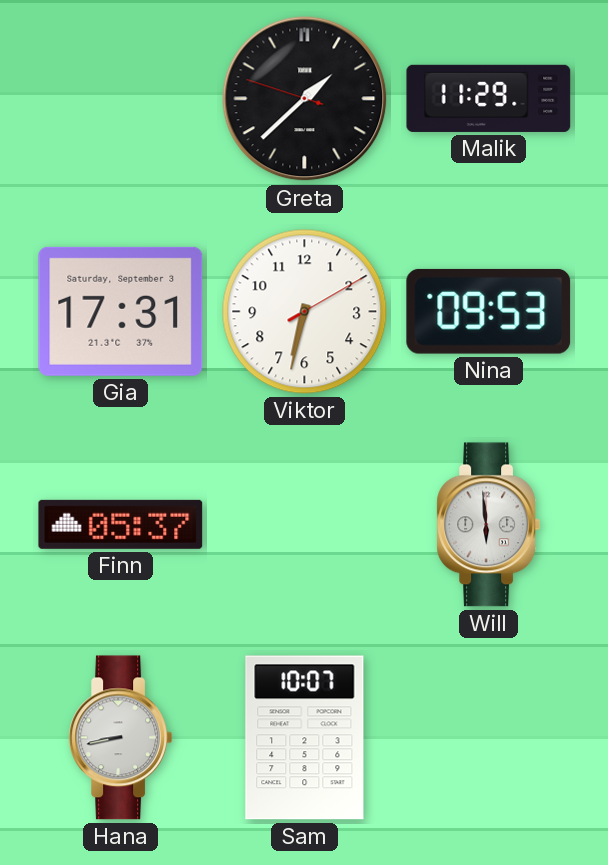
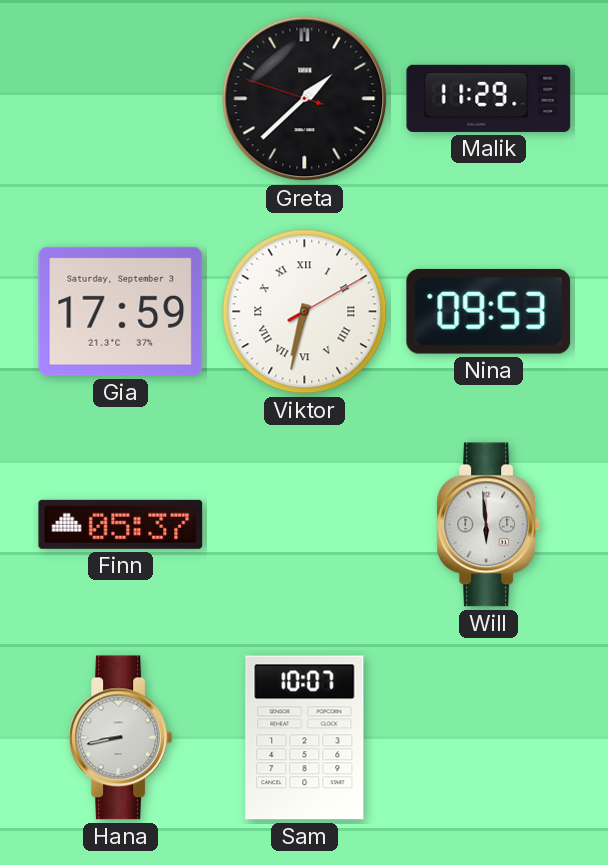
Gia: 17:31 -> 17:59 (121, 311)
Viktor numerals: Arabic -> Roman (305, 312)
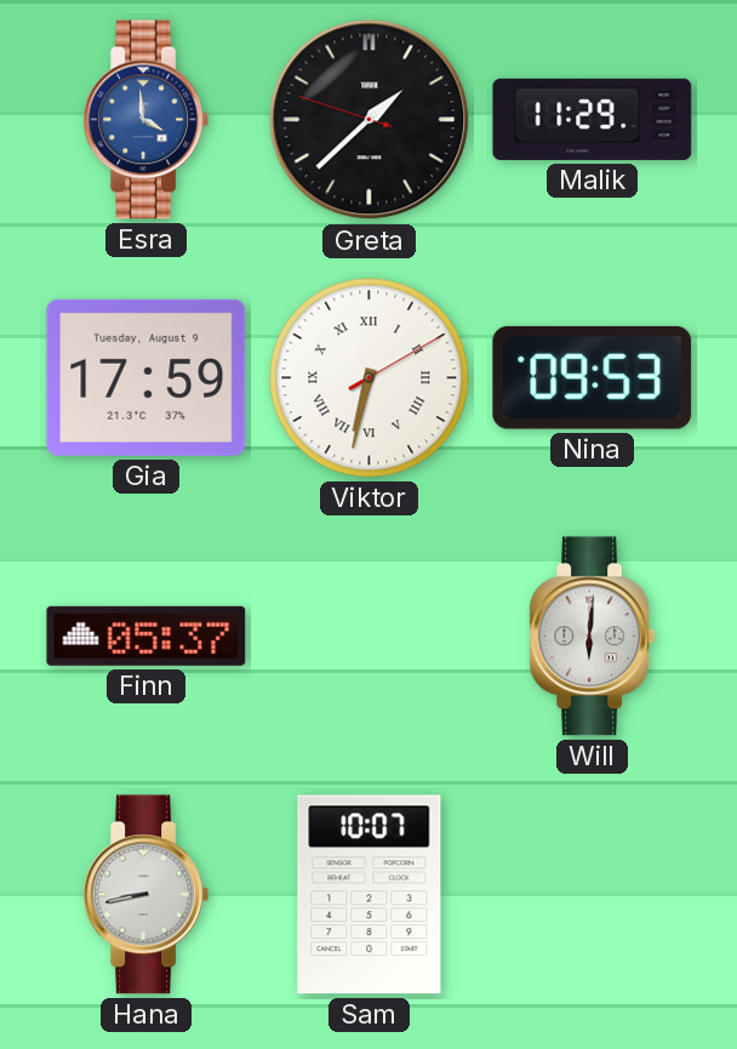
Esra: none -> 3:59 (147, 120)
Gia date: Saturday, September 3 -> Tuesday, August 9 (147, 377)
Will: 5:59 -> 6:01 (593, 637)
